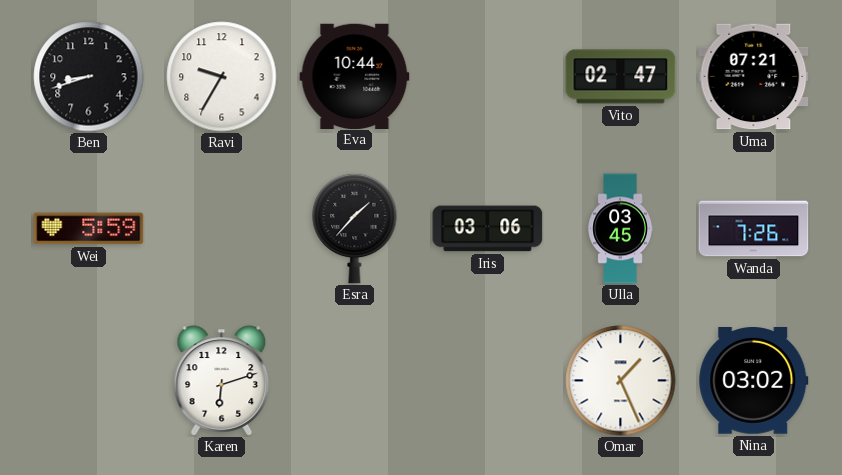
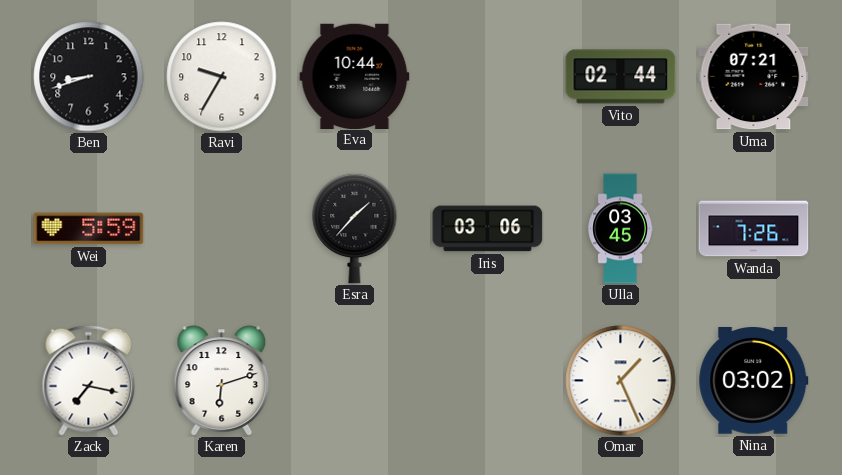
Vito: 02:47 -> 02:44 (621, 77)
Zack: none -> 7:17 (89, 380)
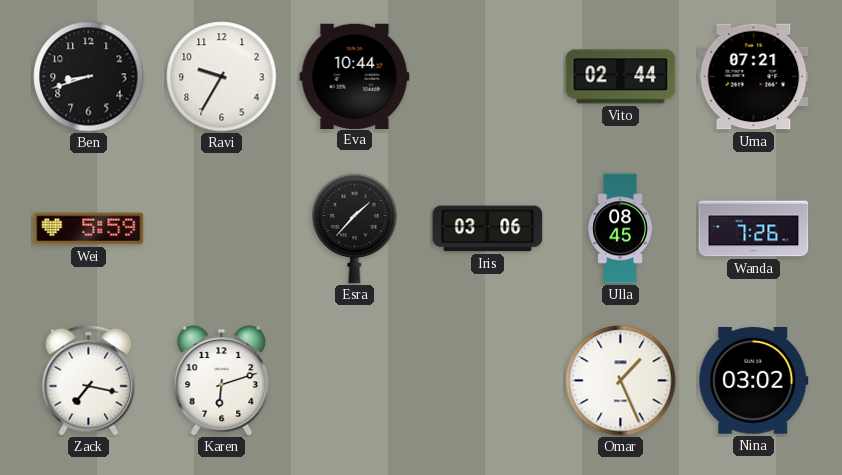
Ulla: 03:45 -> 08:45 (620, 229)
